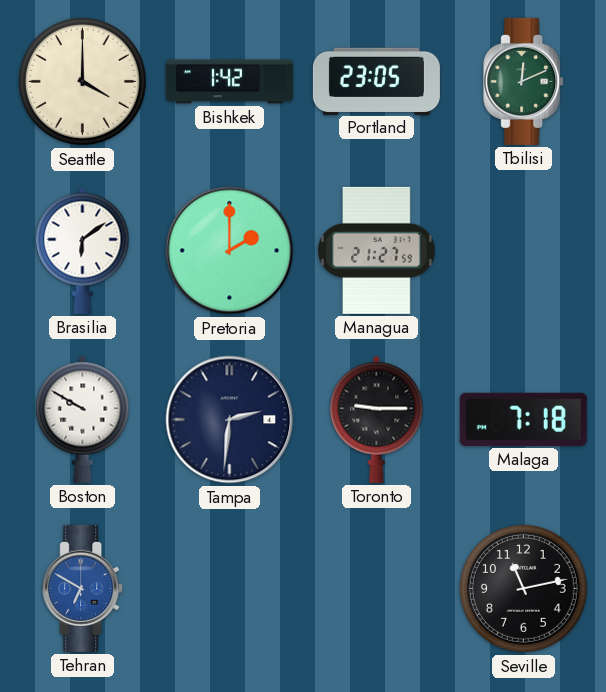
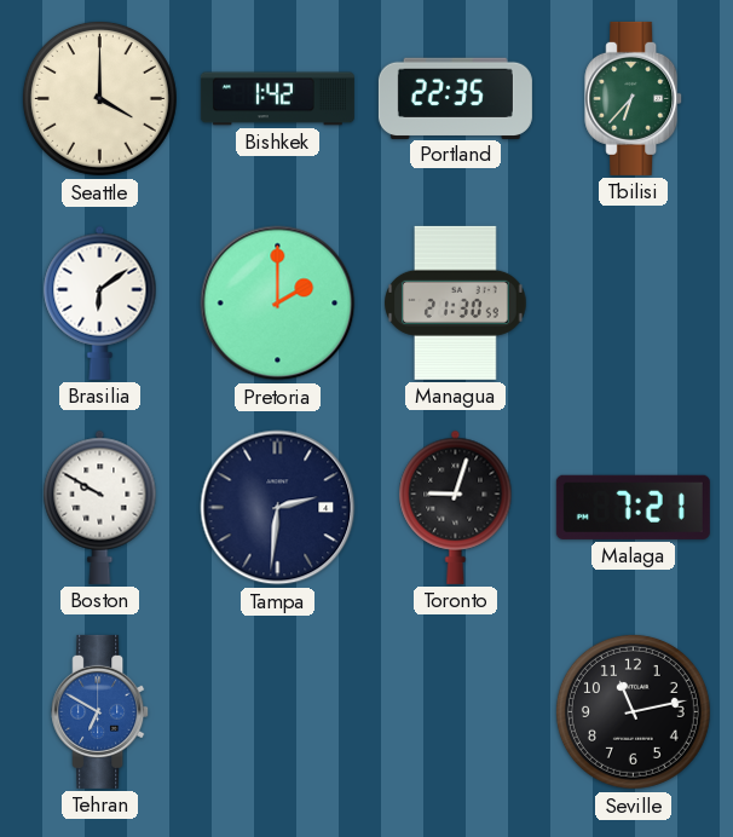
Portland: 23:05 -> 22:35 (455, 98)
Tbilisi: 12:11 -> 6:37 (634, 98)
Managua: 21:27 -> 21:30 (456, 302)
Toronto: 9:15 -> 9:03 (456, 507)
Malaga: 7:18 -> 7:21 (633, 507)
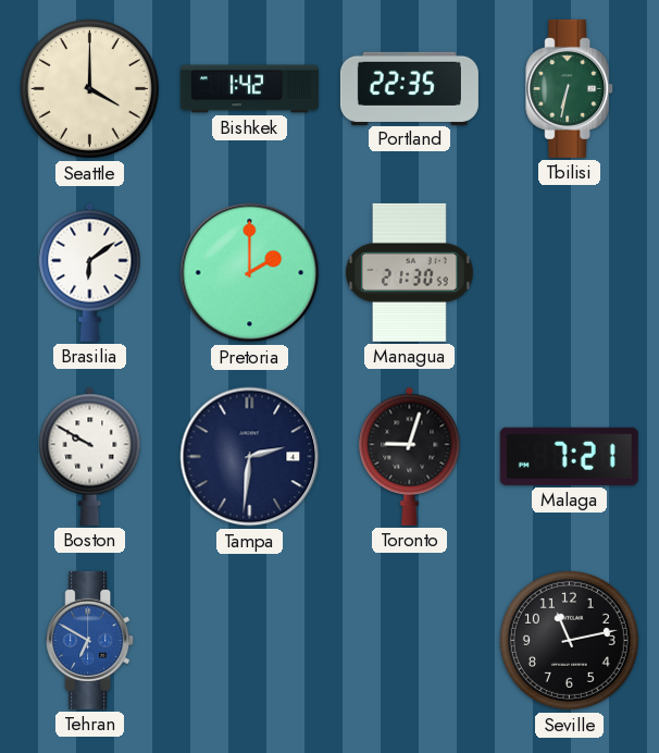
Tbilisi: 6:37 -> 6:32 (570, 88)
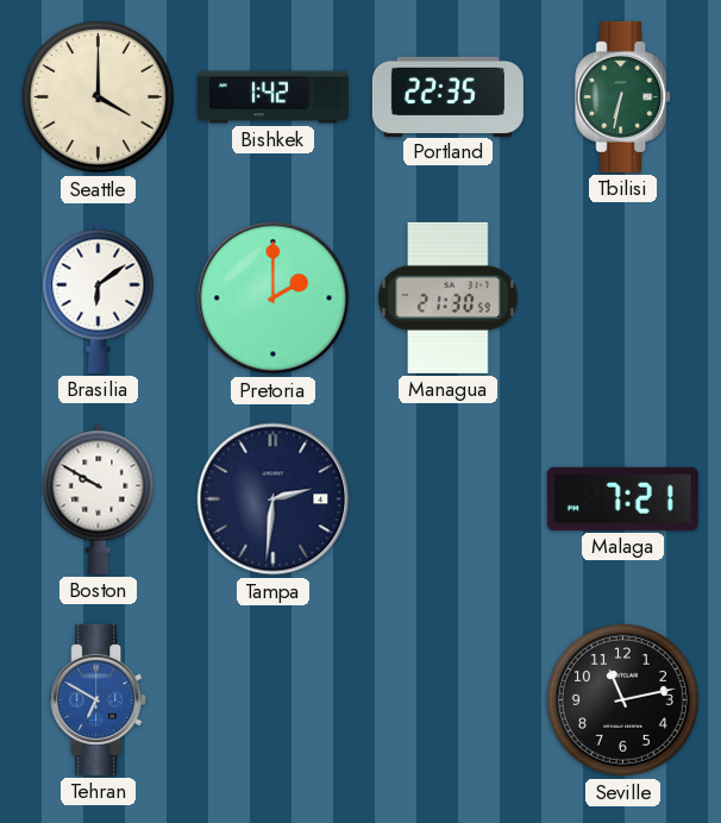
Toronto: 9:03 -> none (410, 456)
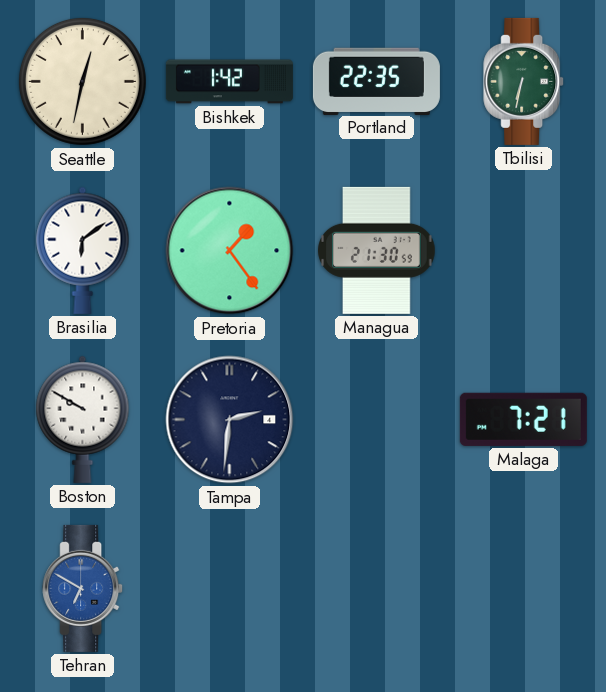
Seattle: 4:00 -> 12:32 (82, 81)
Pretoria: 2:00 -> 1:24 (230, 251)
Seville: 11:13 -> none (622, 699)
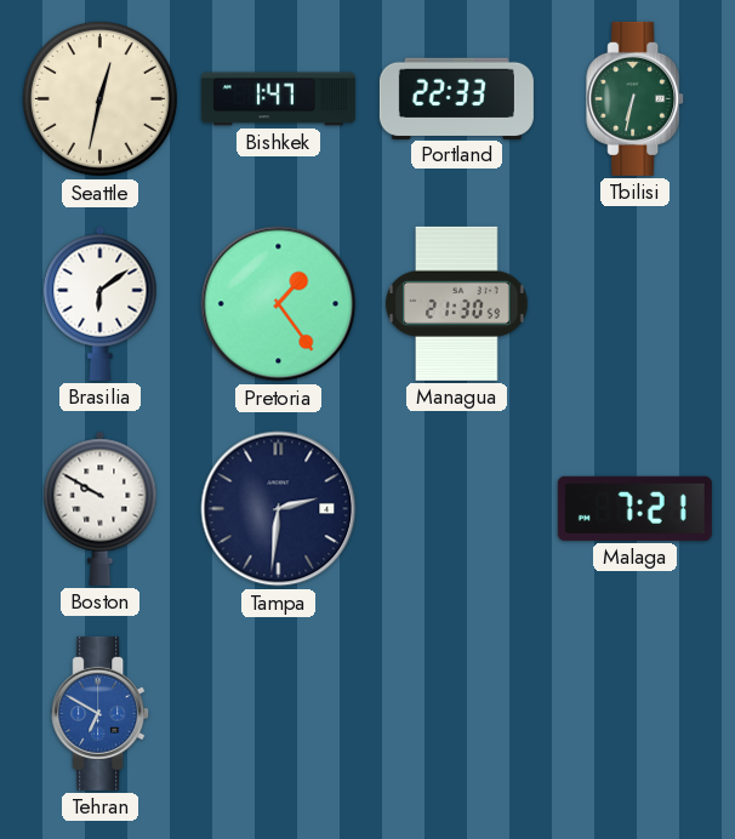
Bishkek: 1:42 -> 1:47 (278, 99)
Portland: 22:35 -> 22:33 (456, 98)
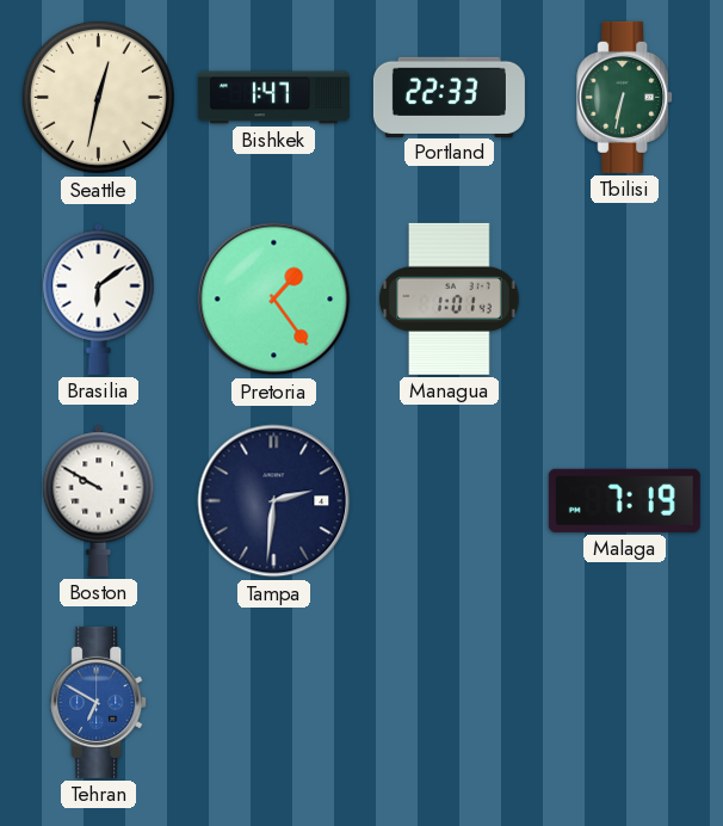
Managua: 21:30 -> 1:01 (450, 298)
Malaga: 7:21 -> 7:19 (624, 500)
